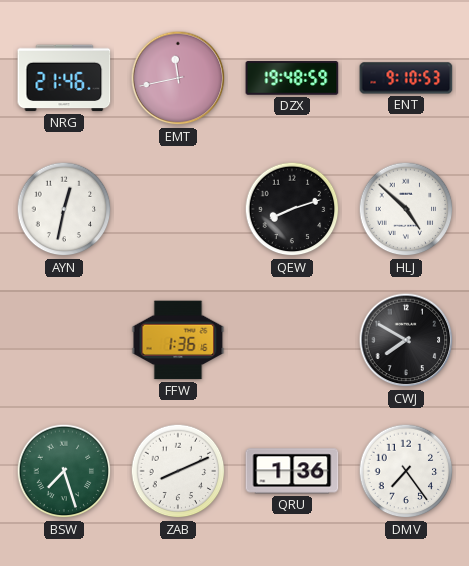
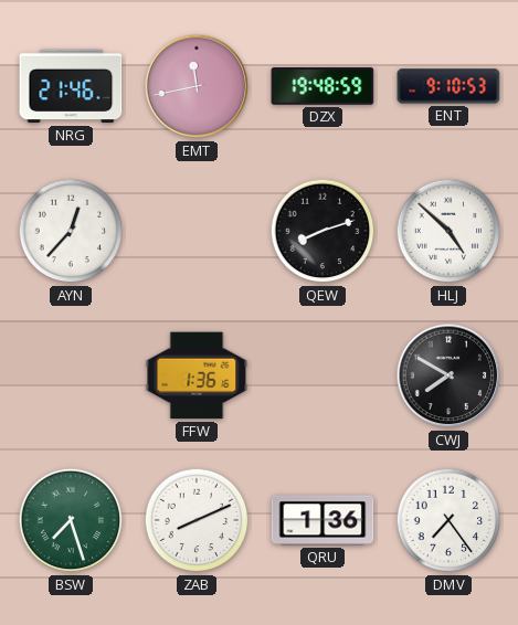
AYN: 12:32 -> 12:37 (71, 231)
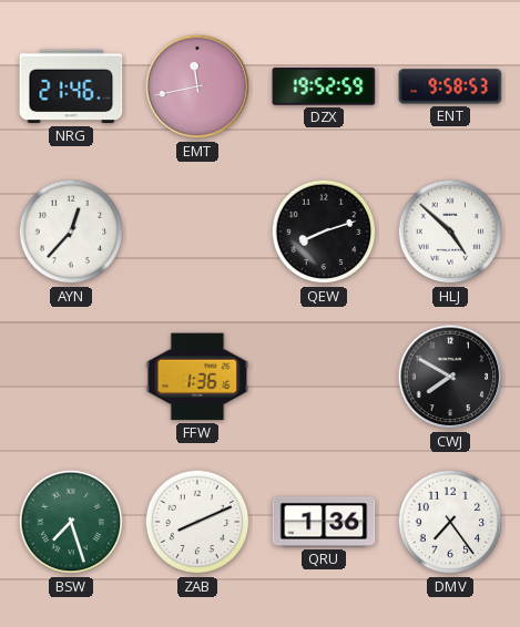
DZX: 19:48 -> 19:52 (324, 86)
ENT: 9:10 -> 9:58 (450, 86)
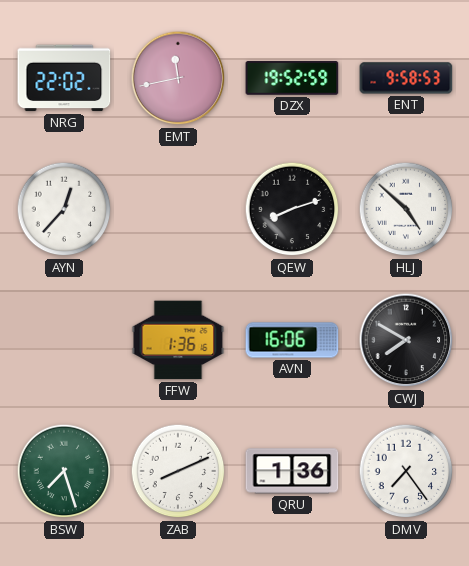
NRG: 21:46 -> 22:02 (64, 78)
AVN: none -> 16:06 (292, 340)
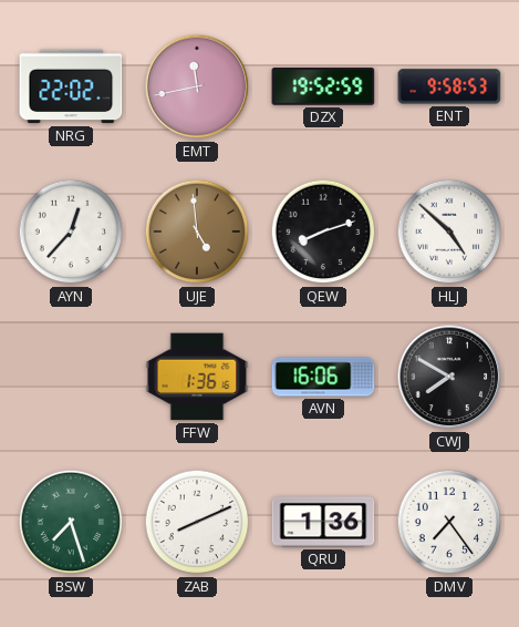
UJE: none -> 4:59 (197, 232)
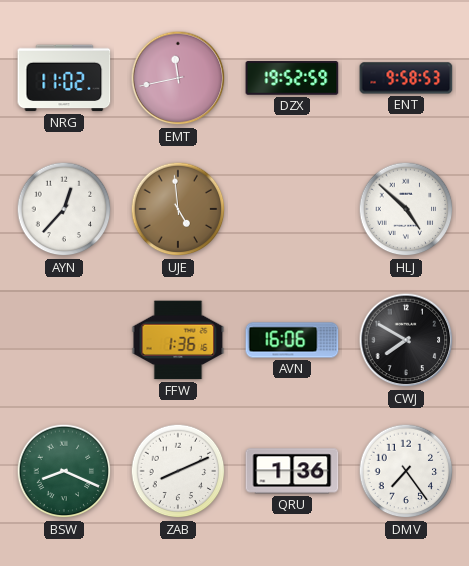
NRG: 22:02 -> 11:02 (64, 78)
QEW: 8:12 -> none (323, 232)
BSW: 7:27 -> 8:19 (64, 471)
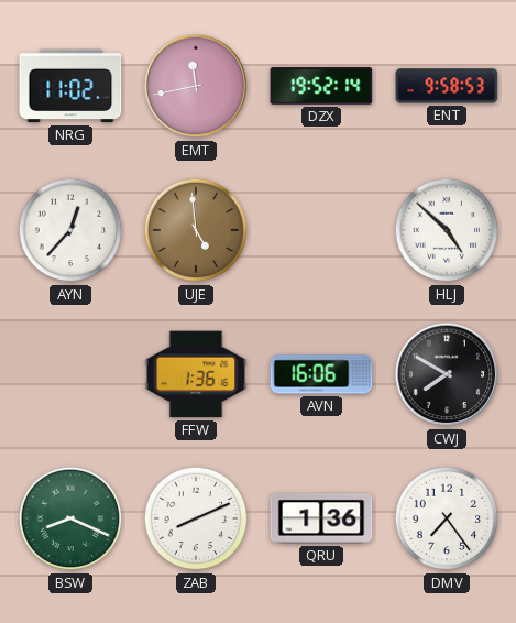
DZX: 19:52:59 -> 19:52:14 (321, 86)
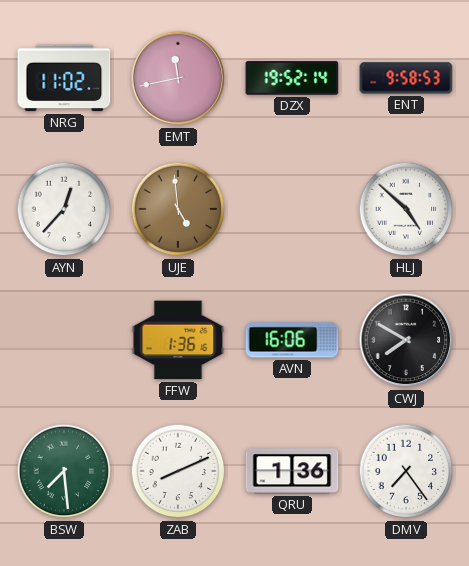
BSW: 8:19 -> 7:29 (64, 471)
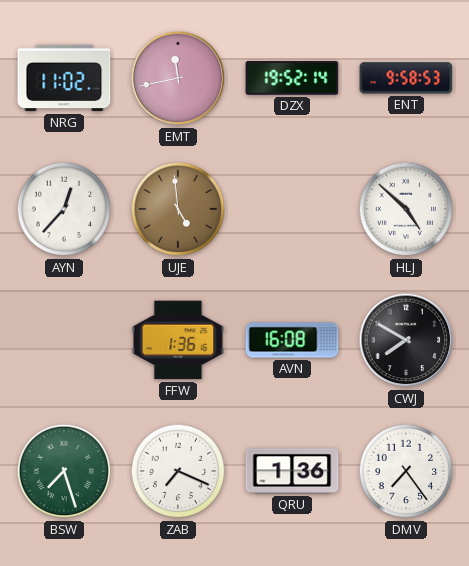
AVN: 16:06 -> 16:08 (292, 340)
BSW: 7:29 -> 7:27 (64, 471)
ZAB: 8:11 -> 7:19 (178, 471)
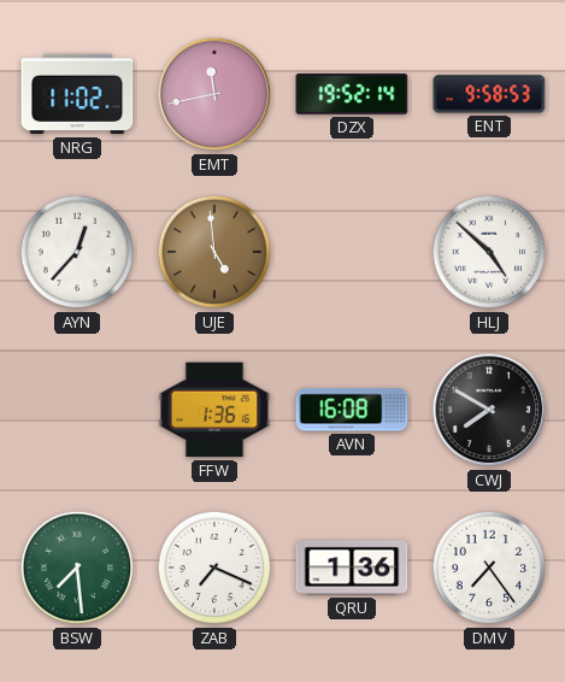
BSW: 7:27 -> 7:29 (77, 568)
